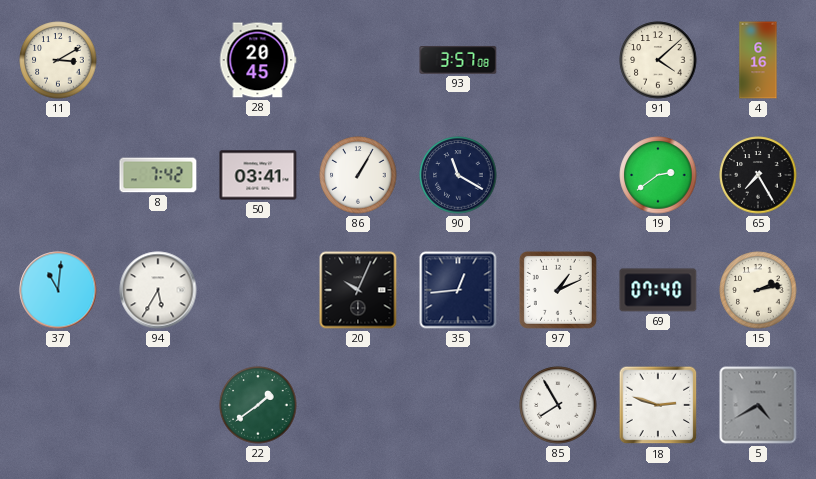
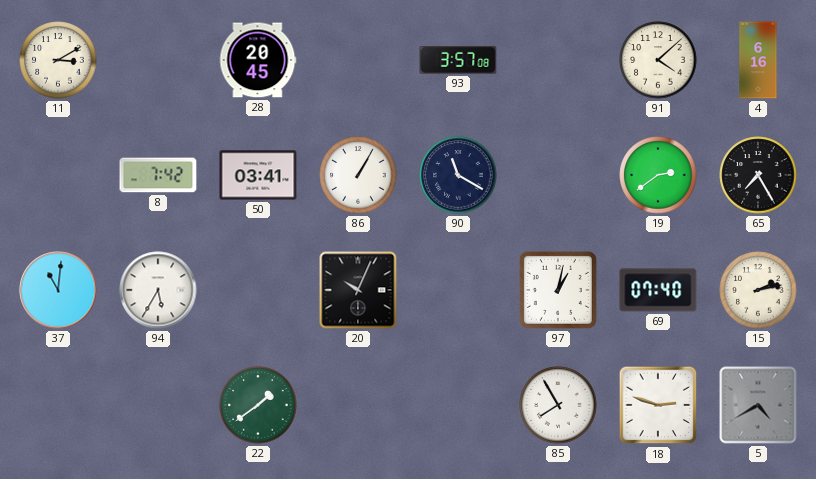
35: 12:44 -> none (458, 290)
97: 1:11 -> 1:02 (558, 290)
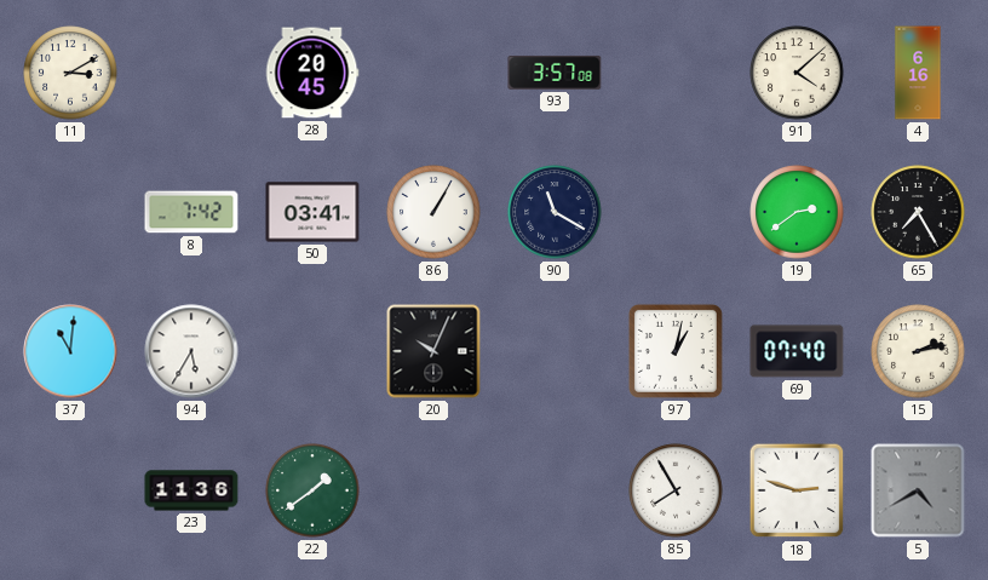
23: none -> 11:36 (191, 490)
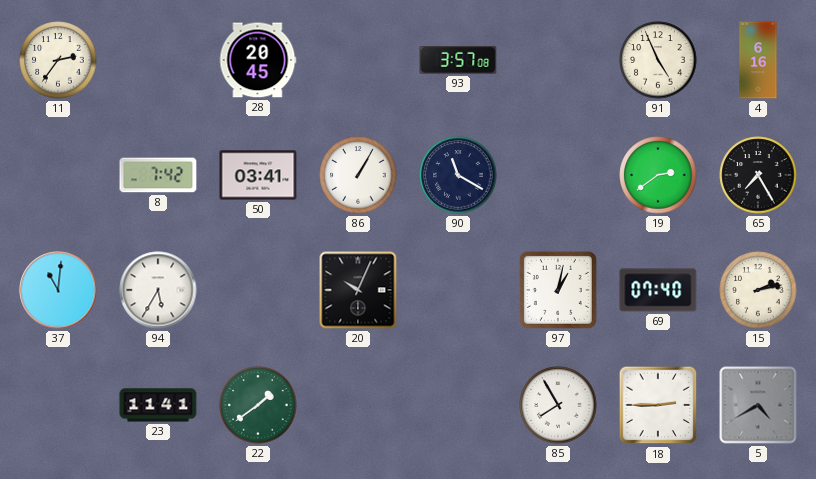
11: 3:10 -> 2:36 (58, 60)
91: 4:08 -> 4:56 (658, 60)
23: 11:36 -> 11:41 (158, 405)
18: 2:48 -> 2:45 (658, 405)
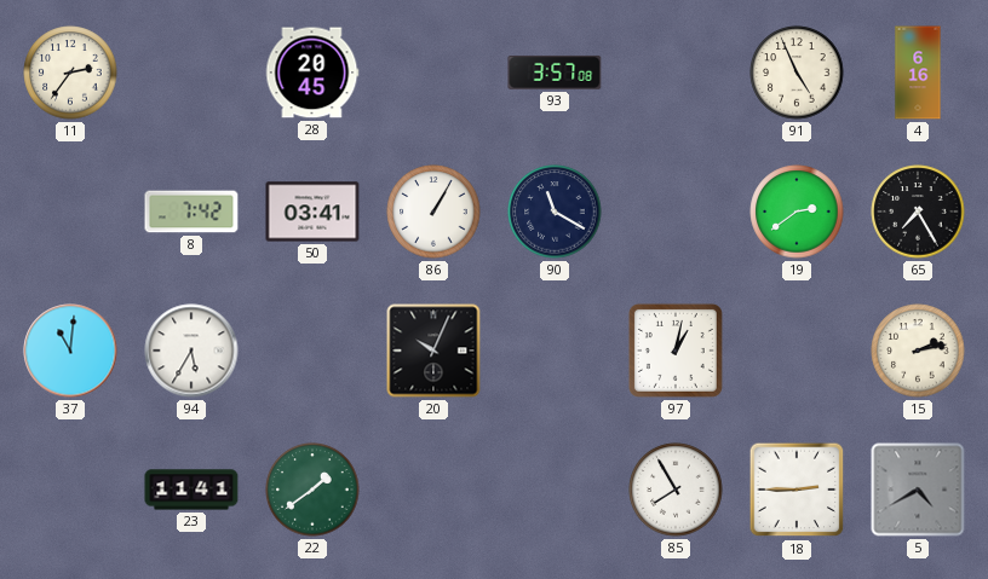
69: 07:40 -> none (658, 290)
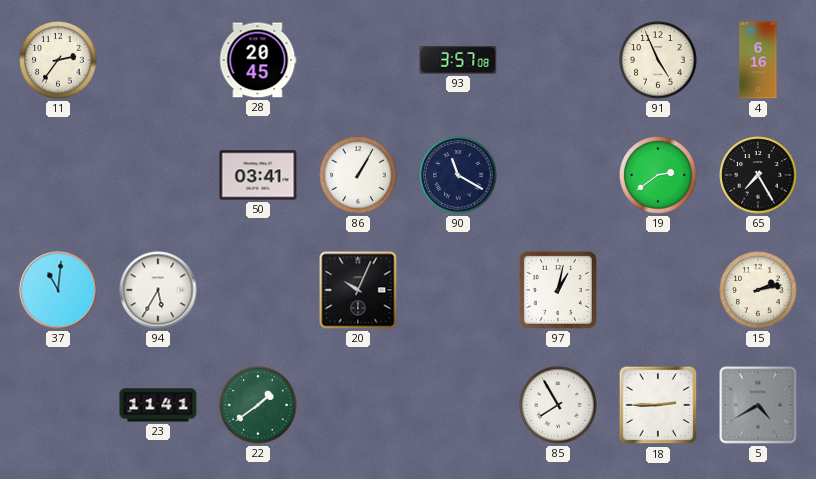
8: 7:42 -> none (191, 212)
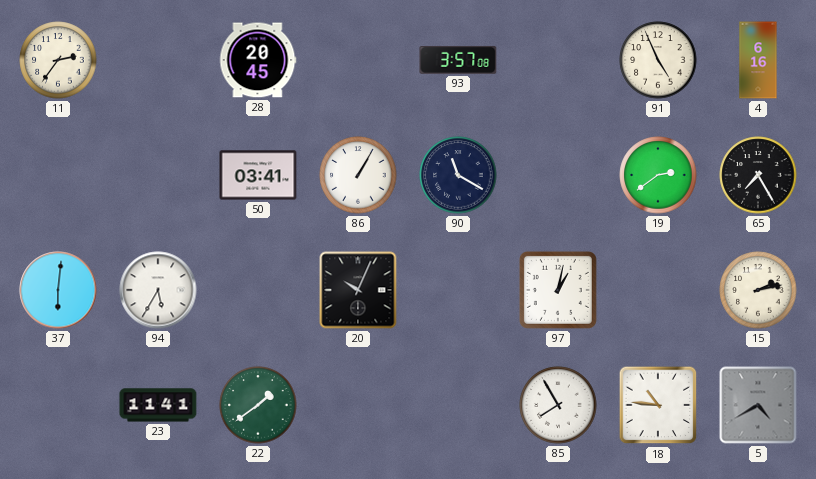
37: 11:01 -> 6:01 (58, 290)
18: 2:45 -> 10:46 (658, 405)
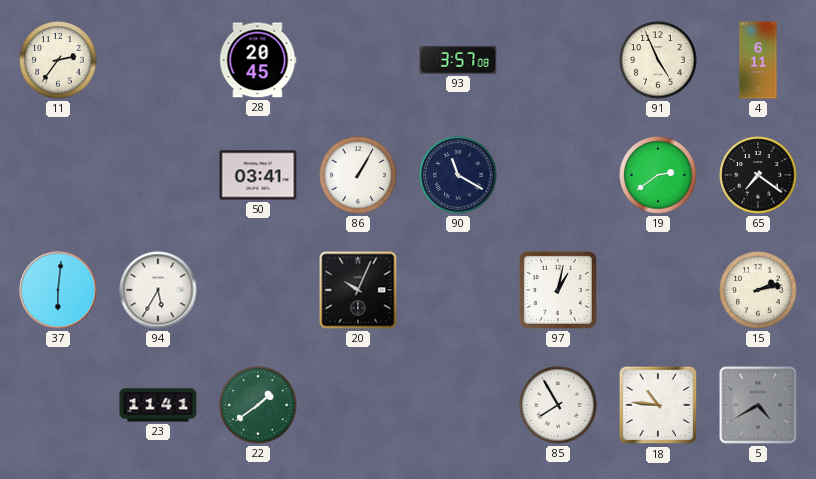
4: 6:16 -> 6:11 (758, 60)
65: 7:25 -> 7:21 (758, 175)
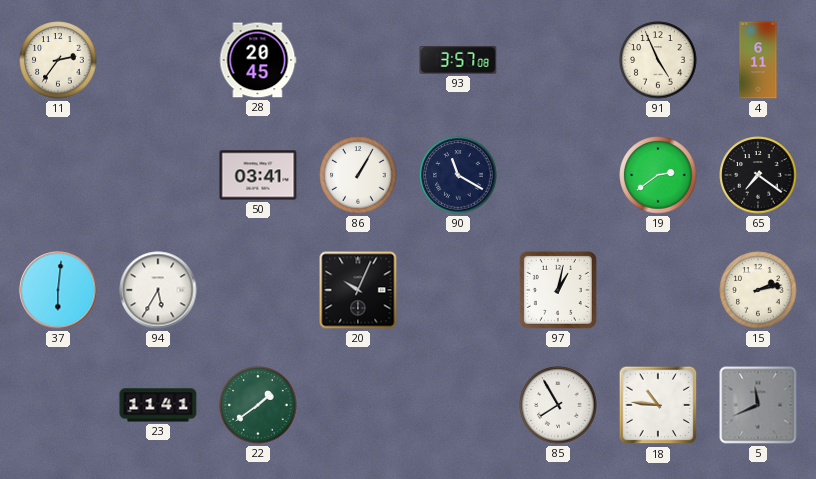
5: 4:40 -> 11:41 (758, 405)
